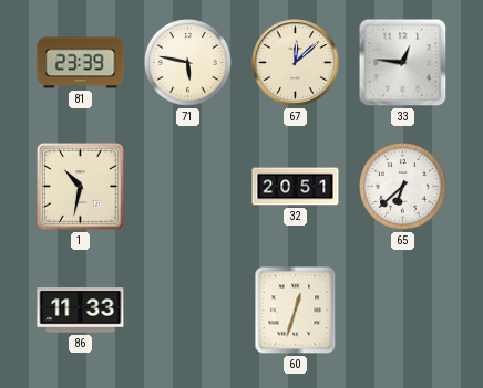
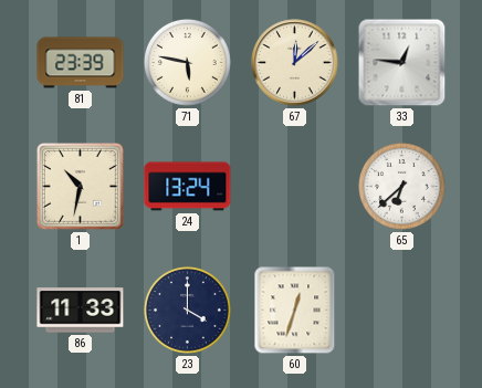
24: none -> 13:24 (188, 187)
32: 20:51 -> none (296, 187)
23: none -> 4:00 (187, 310)
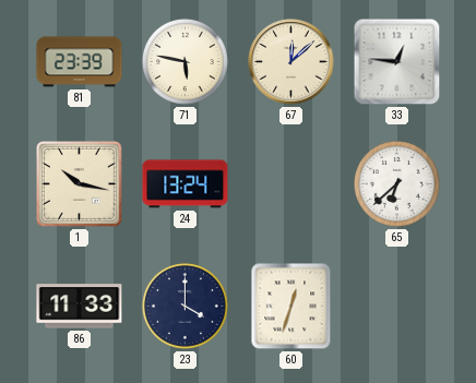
1: 10:32 -> 10:17 (79, 183)
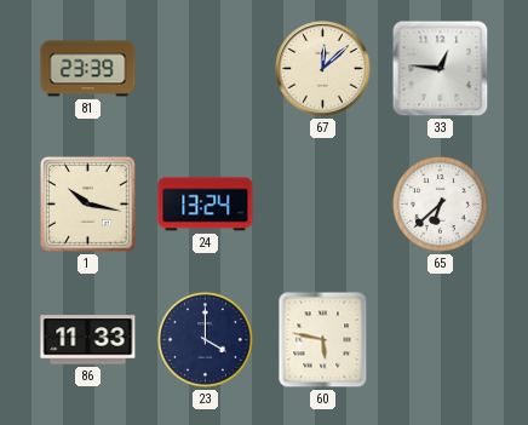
71: 5:47 -> none (185, 61)
60: 12:33 -> 5:47 (323, 340)
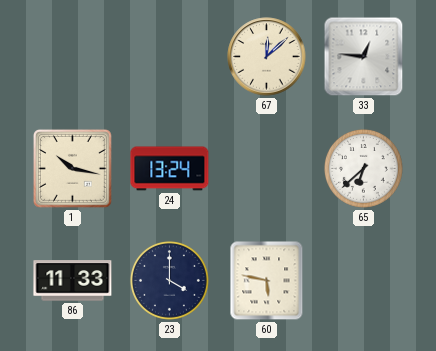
81: 23:39 -> none (88, 69)
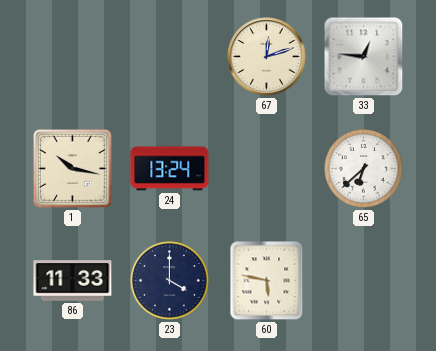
67: 12:08 -> 12:12 (267, 57)
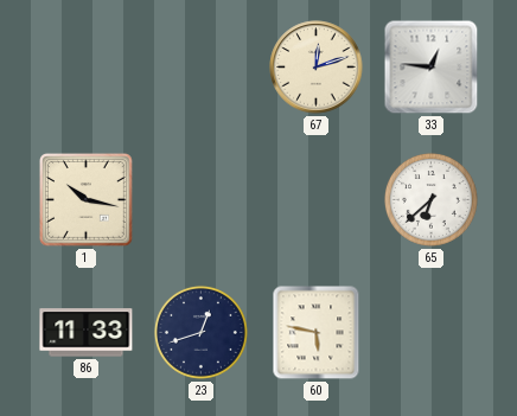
24: 13:24 -> none (170, 169)
23: 4:00 -> 12:42 (200, 332)
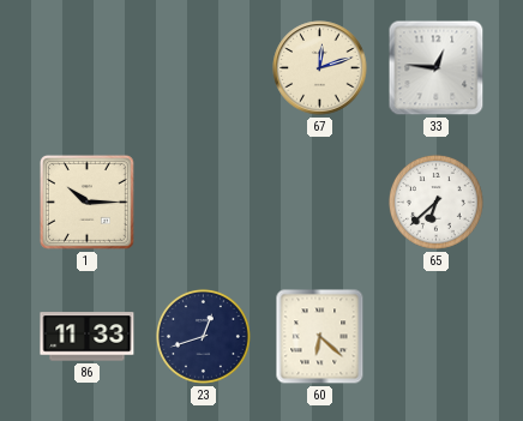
1: 10:17 -> 10:15 (86, 202)
60: 5:47 -> 6:22 (320, 337)
